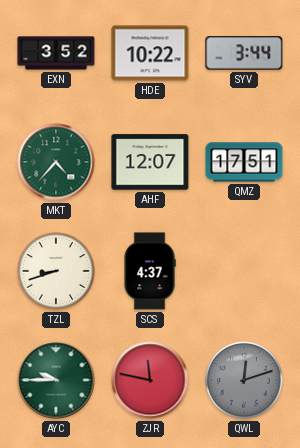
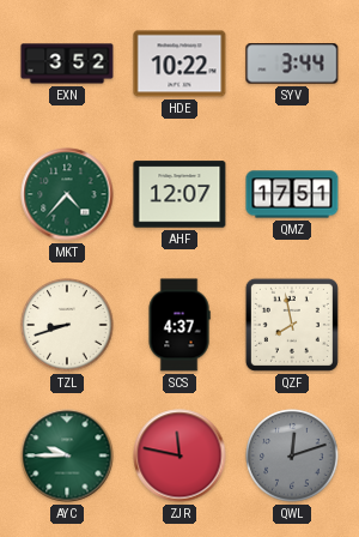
QZF: none -> 7:58 (292, 325)
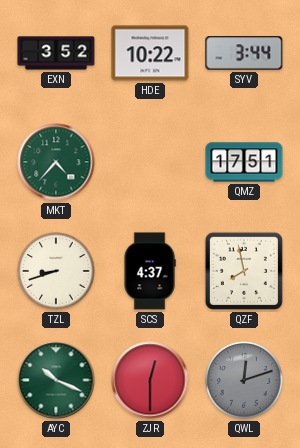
AHF: 12:07 -> none (180, 194)
AYC: 9:45 -> 10:19 (56, 380)
ZJR: 11:47 -> 12:30 (150, 380)
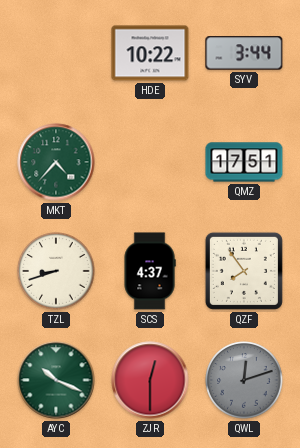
EXN: 3:52 -> none (56, 53)
QZF: 7:58 -> 7:54 (244, 271)
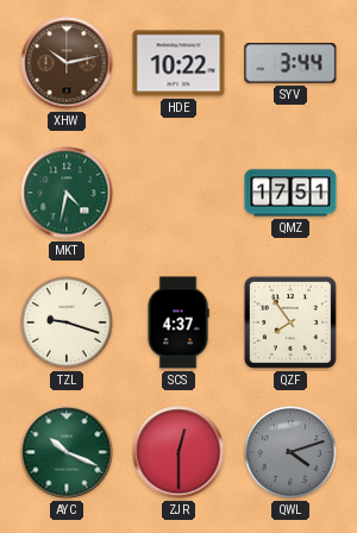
XHW: none -> 10:13 (67, 63)
MKT: 4:37 -> 4:32 (67, 193)
TZL: 8:42 -> 9:18 (67, 322)
QWL: 12:12 -> 4:12 (290, 452)
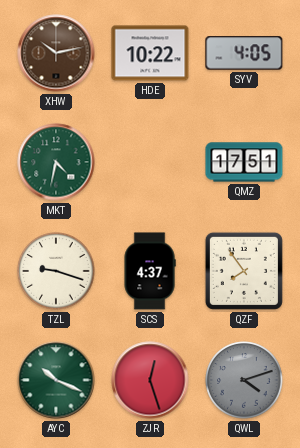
SYV: 3:44 -> 4:05 (244, 53)
ZJR: 12:30 -> 12:27 (150, 380)
